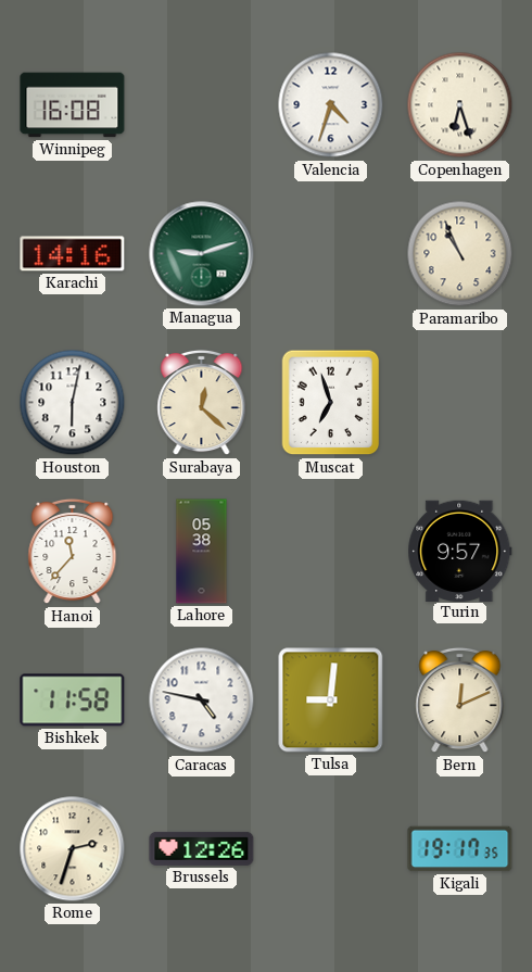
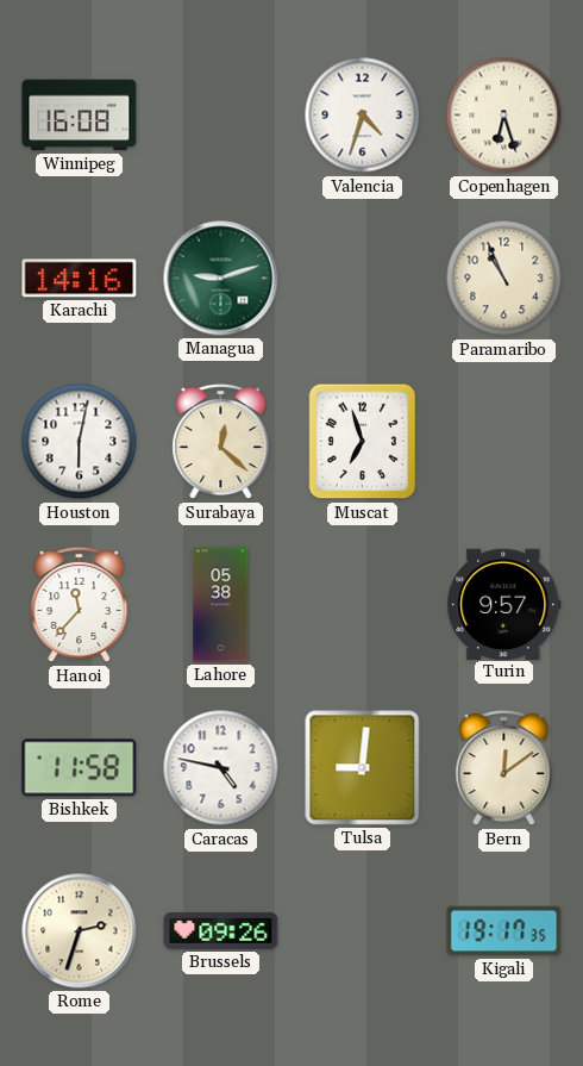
Bern: 12:11 -> 12:09 (504, 768)
Brussels: 12:26 -> 09:26 (221, 930)
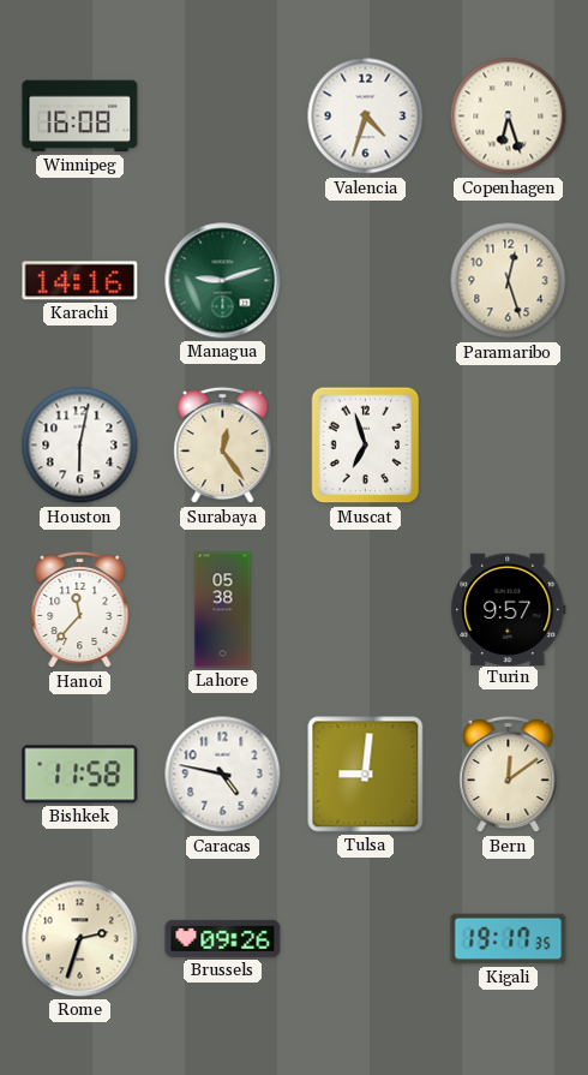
Paramaribo: 10:56 -> 12:27 (509, 281)
Surabaya: 12:22 -> 12:24 (223, 446)
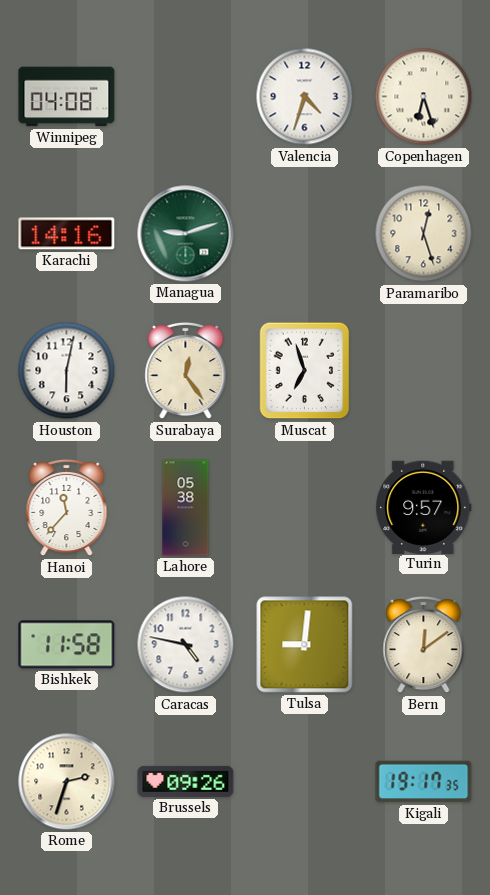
Winnipeg: 16:08 -> 04:08 (67, 97)
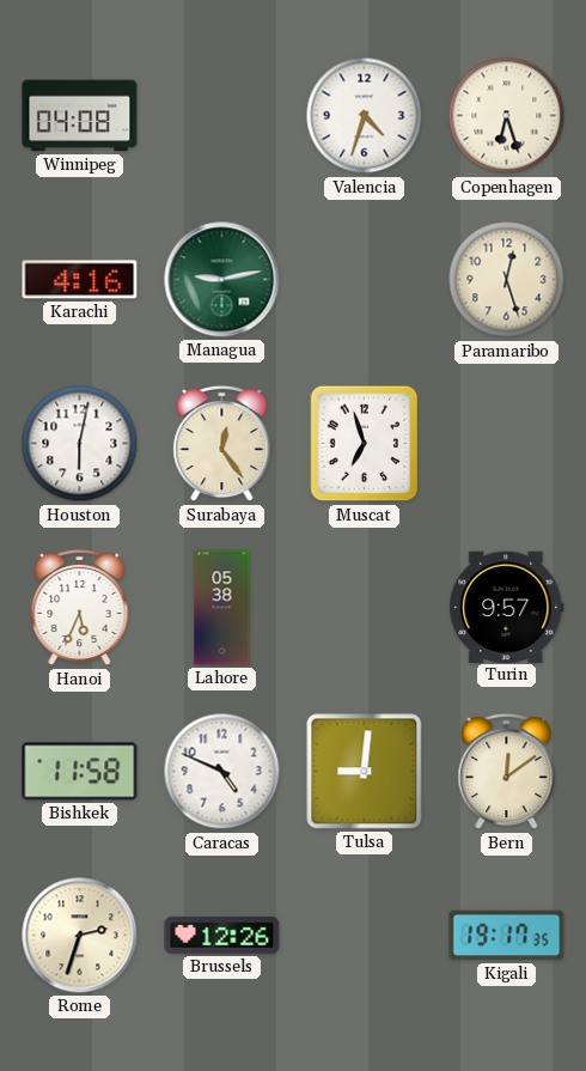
Karachi: 14:16 -> 4:16 (80, 280)
Managua: 9:12 -> 9:13 (222, 280)
Hanoi: 11:37 -> 5:34 (80, 608)
Caracas: 4:47 -> 4:49 (222, 772)
Brussels: 09:26 -> 12:26 (222, 935)
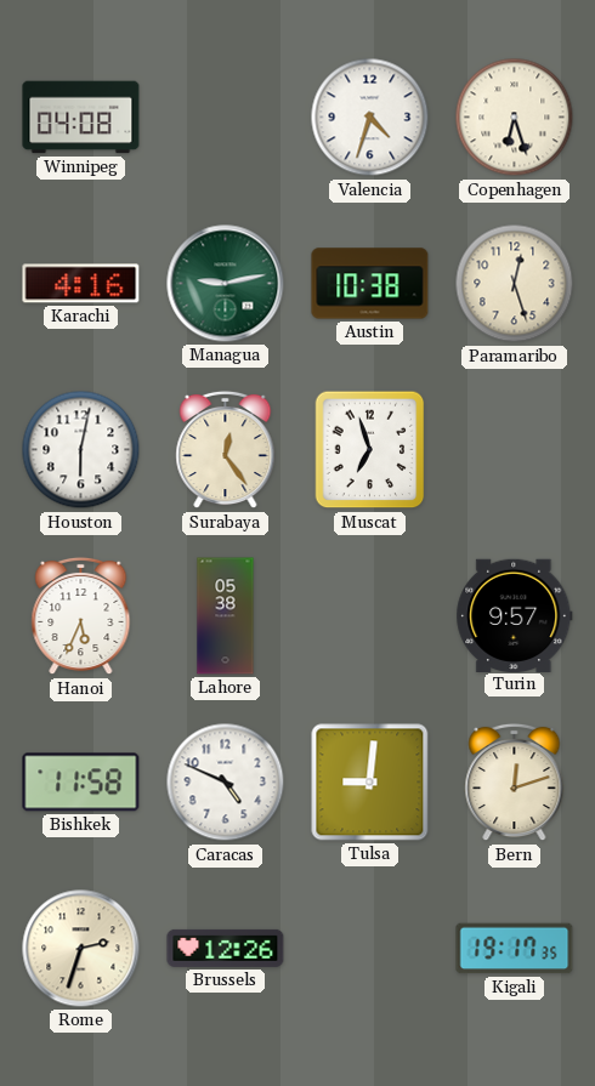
Austin: none -> 10:38 (370, 284)
Bern: 12:09 -> 12:12 (515, 783)
